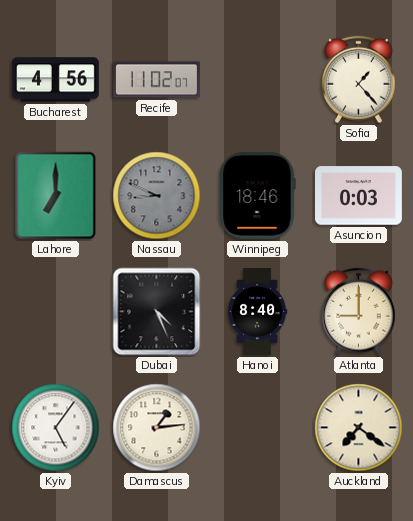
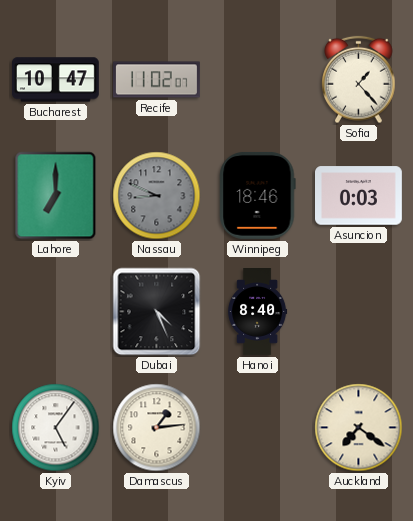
Bucharest: 4:56 -> 10:47 (56, 80)
Atlanta: 9:00 -> none (359, 312)
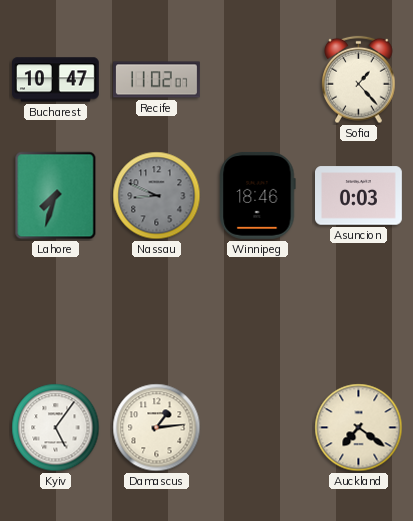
Lahore: 7:00 -> 7:33 (56, 196)
Dubai: 4:26 -> none (157, 312)
Hanoi: 8:40 -> none (258, 312)
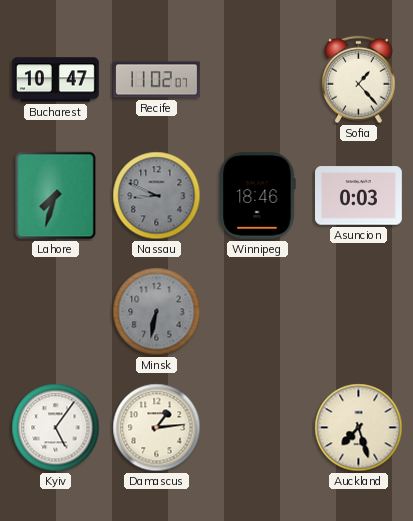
Minsk: none -> 6:32 (157, 312)
Auckland: 7:21 -> 7:27 (359, 428)
